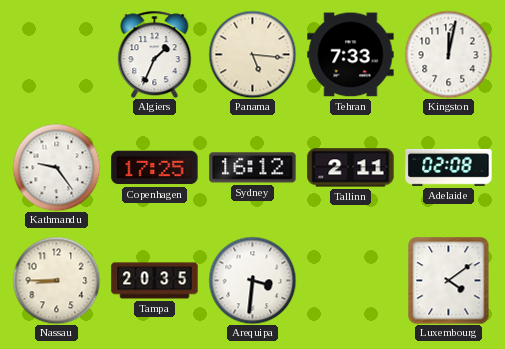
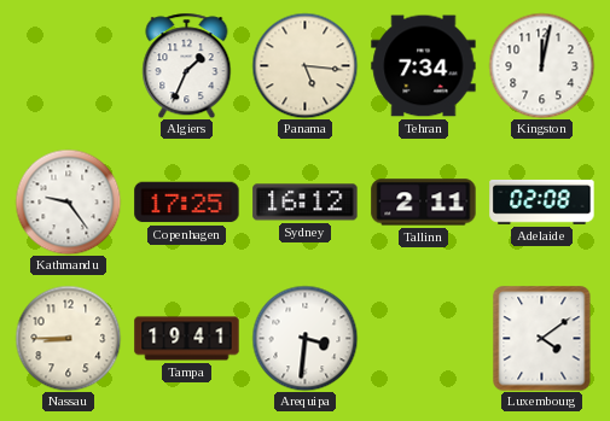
Tehran: 7:33 -> 7:34 (424, 66)
Tampa: 20:35 -> 19:41 (187, 339)
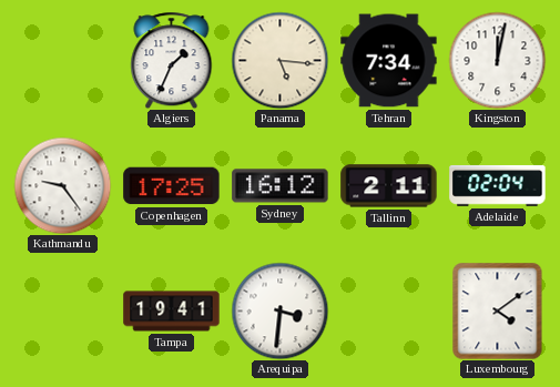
Adelaide: 02:08 -> 02:04 (498, 186)
Nassau: 8:45 -> none (68, 338)
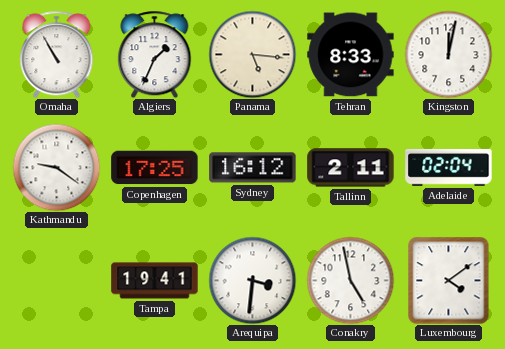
Omaha: none -> 10:55 (57, 54)
Tehran: 7:34 -> 8:33 (351, 55)
Kathmandu: 9:24 -> 9:21 (56, 167)
Conakry: none -> 4:58 (350, 280)
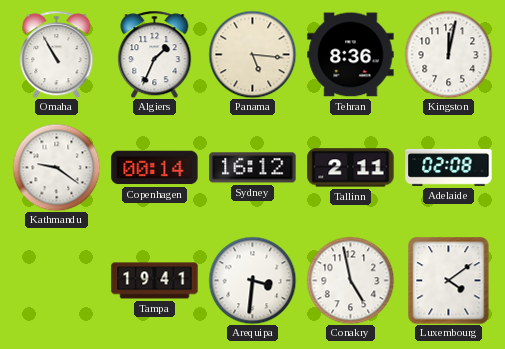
Tehran: 8:33 -> 8:36 (351, 55)
Copenhagen: 17:25 -> 00:14 (155, 168)
Adelaide: 02:04 -> 02:08 (449, 168)
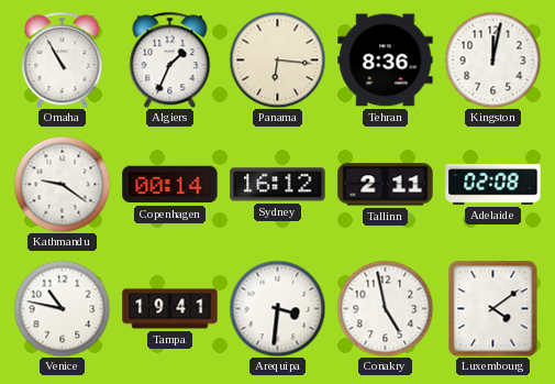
Panama: 5:16 -> 6:16 (277, 59)
Venice: none -> 10:47 (62, 308)
